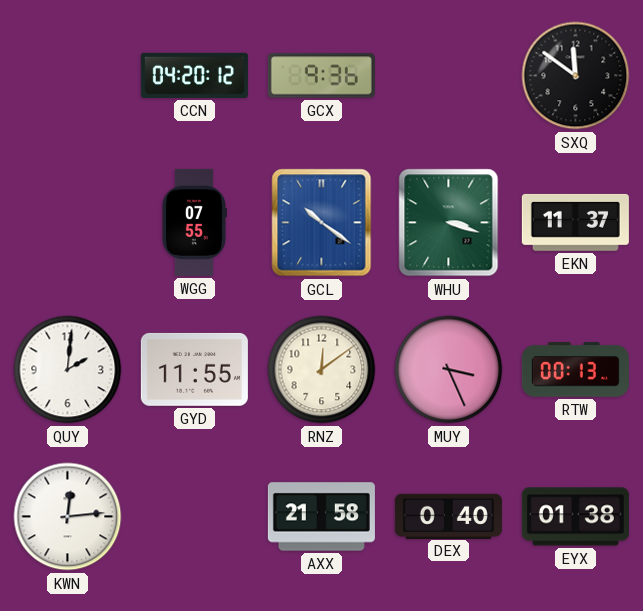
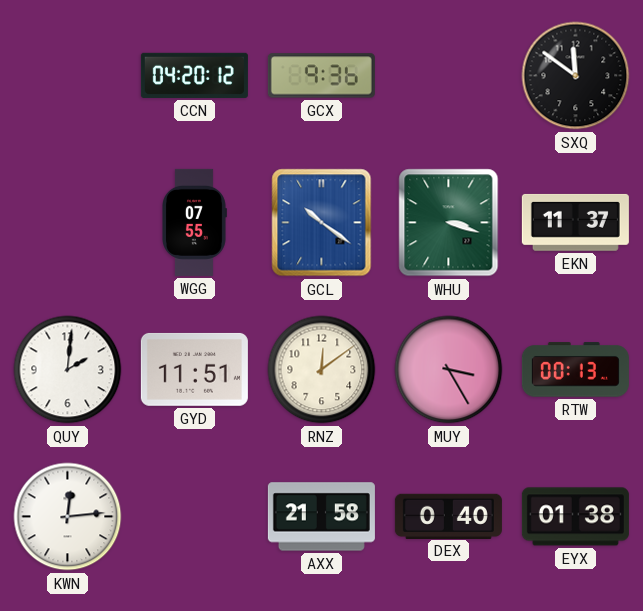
GYD: 11:55 -> 11:51 (194, 369)
MUY: 3:26 -> 3:25 (449, 370)
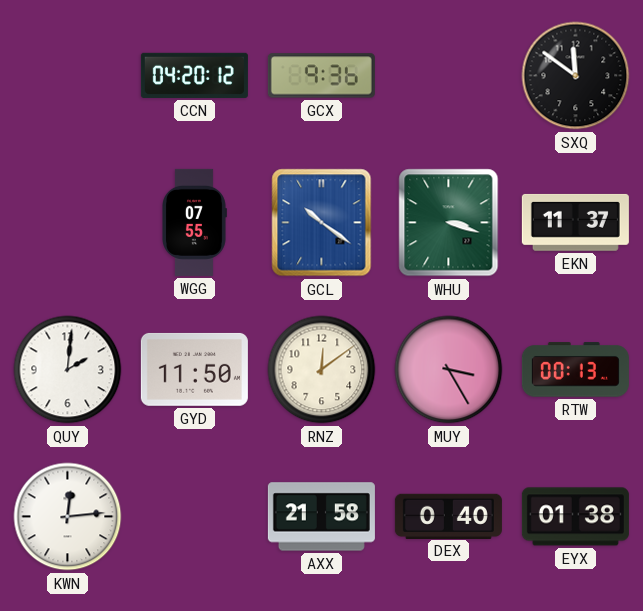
GYD: 11:51 -> 11:50 (194, 369)
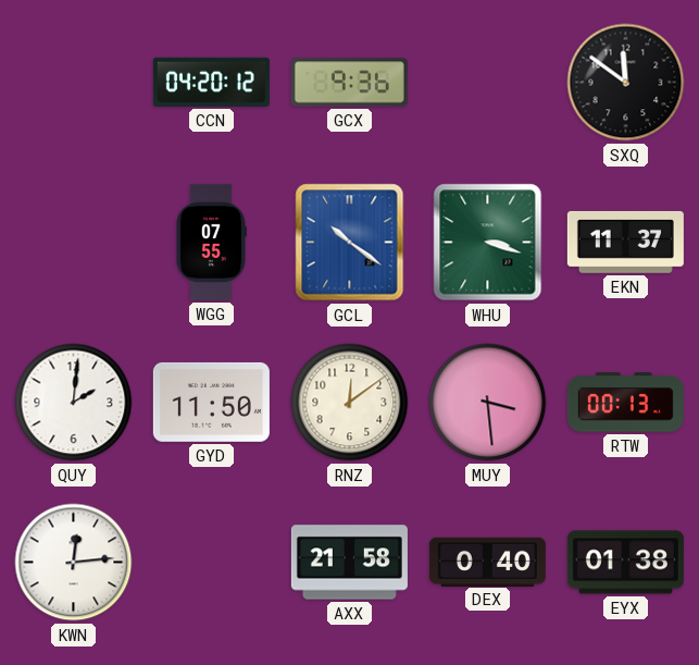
MUY: 3:25 -> 3:29 (488, 403)
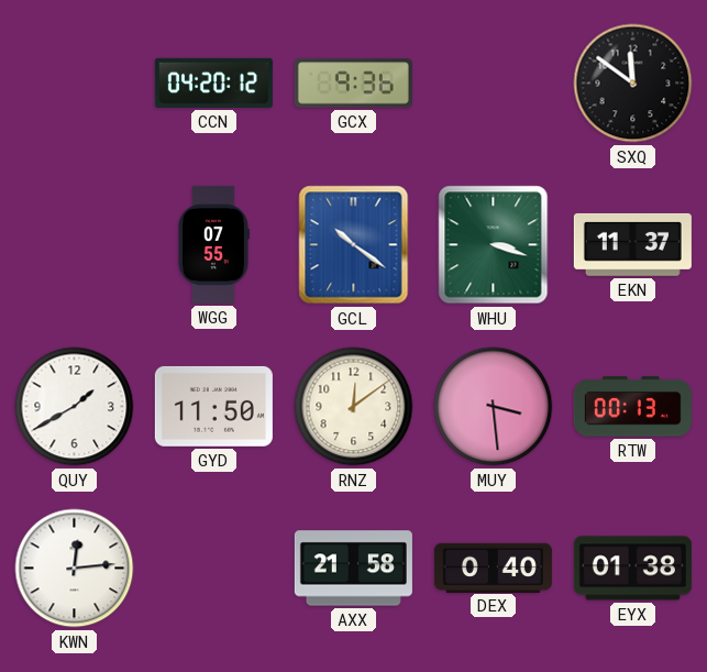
QUY: 2:01 -> 1:40 (75, 407)
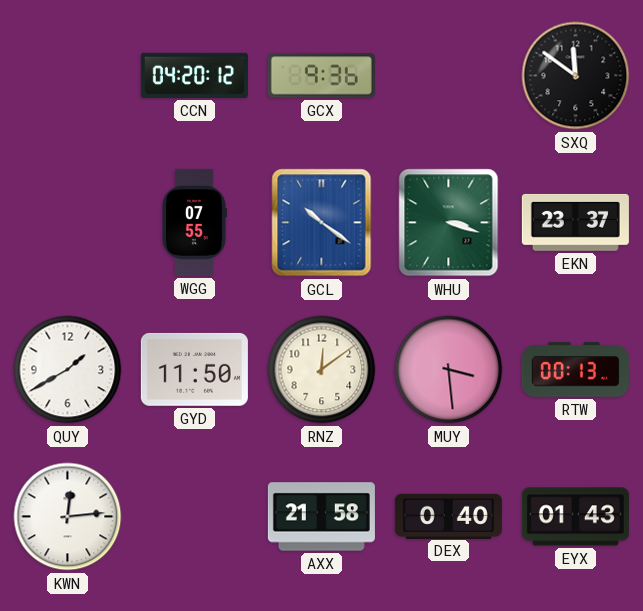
EKN: 11:37 -> 23:37 (575, 222)
EYX: 01:38 -> 01:43 (575, 517)
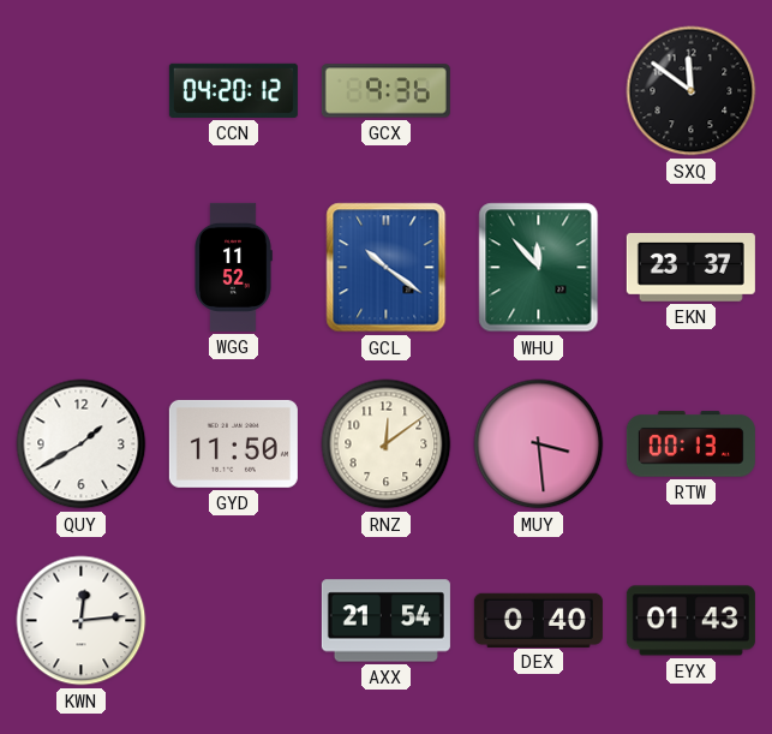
WGG: 07:55 -> 11:52 (234, 267)
WHU: 3:18 -> 11:53 (539, 268)
AXX: 21:58 -> 21:54 (385, 621)
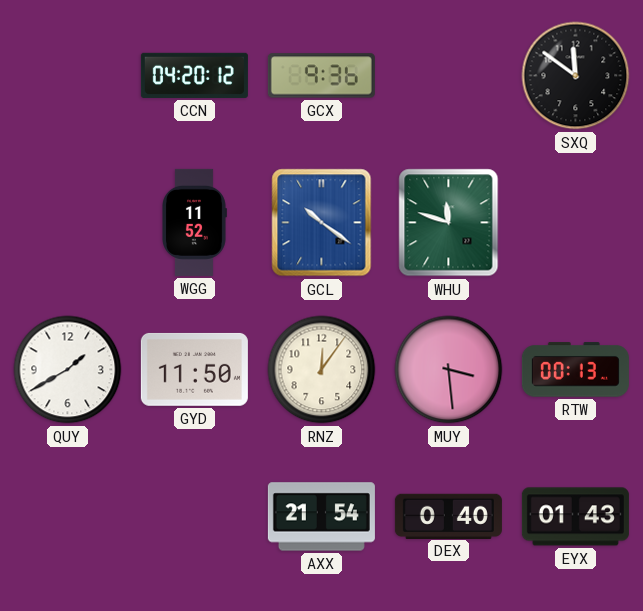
WHU: 11:53 -> 11:48 (449, 223)
EKN: 23:37 -> none (690, 267)
RNZ: 12:09 -> 12:06 (322, 370)
KWN: 12:14 -> none (82, 621)
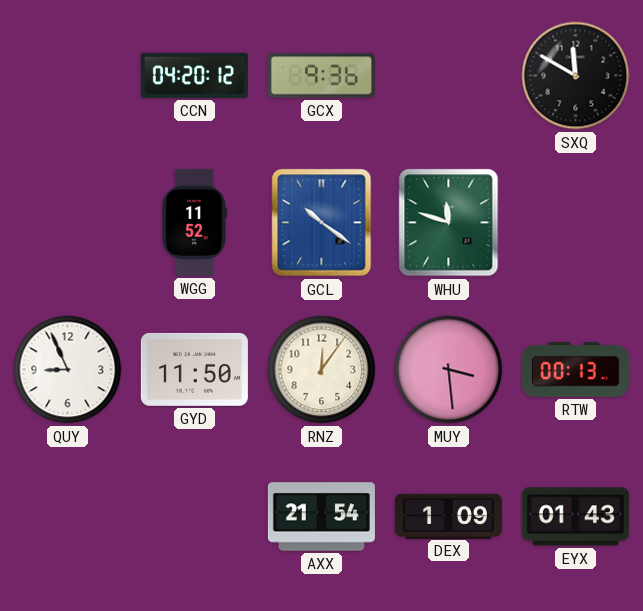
SXQ: 11:51 -> 11:50 (576, 76)
QUY: 1:40 -> 8:56 (68, 370)
DEX: 0:40 -> 1:09 (448, 516)
